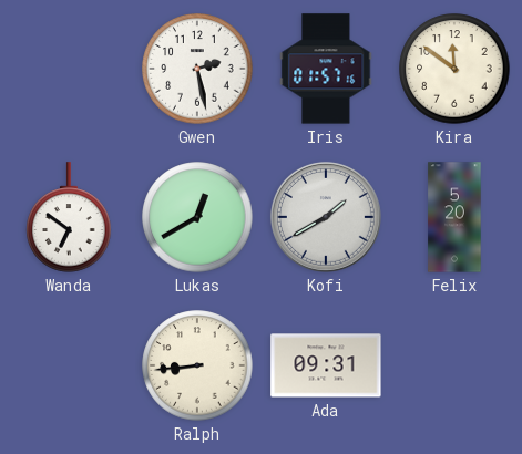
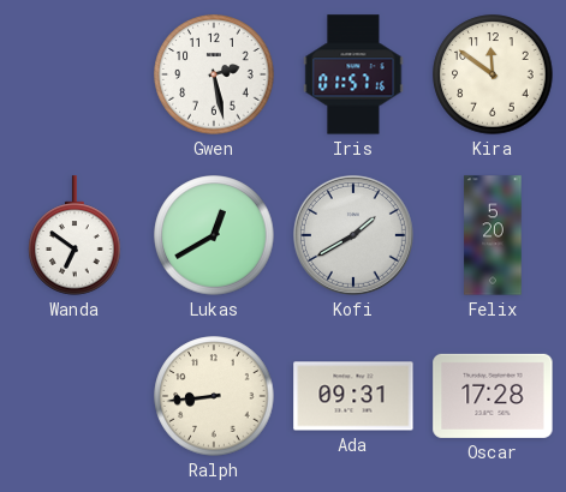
Oscar: none -> 17:28 (493, 396)
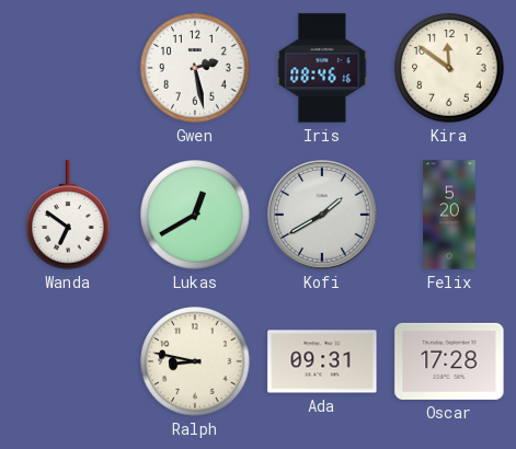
Iris: 01:57 -> 08:46 (322, 68)
Ralph: 8:44 -> 8:47 (195, 361)
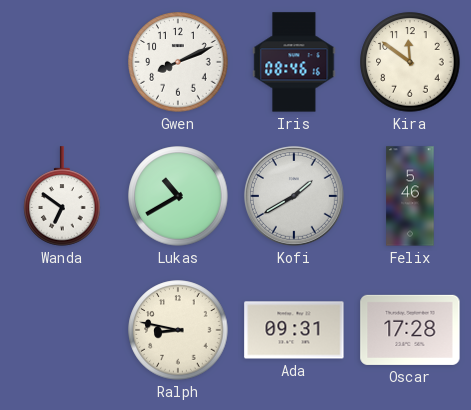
Gwen: 2:28 -> 8:11 (178, 62)
Lukas: 12:40 -> 10:40 (178, 196)
Felix: 5:20 -> 5:46 (410, 196)
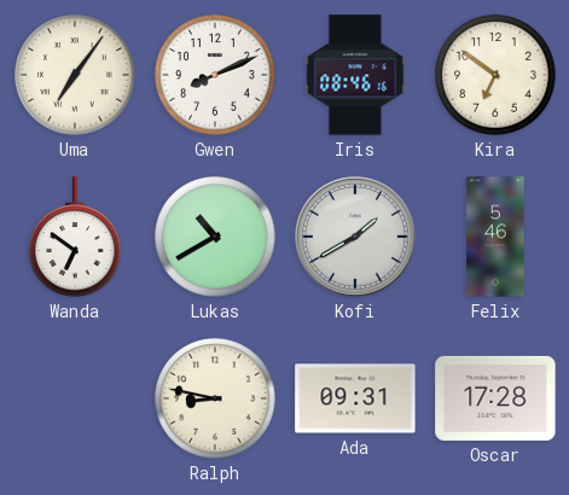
Uma: none -> 7:06 (75, 75)
Kira: 11:51 -> 6:51 (495, 75)
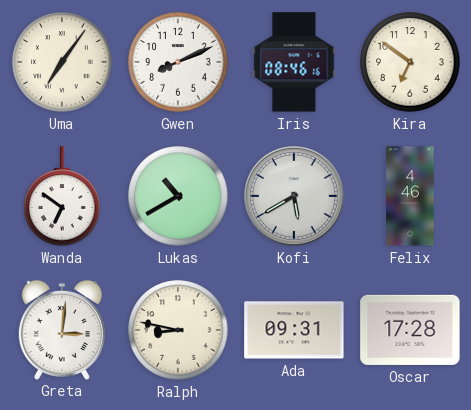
Kofi: 1:40 -> 5:40 (294, 196)
Felix: 5:46 -> 4:46 (410, 196)
Greta: none -> 3:01 (62, 329)
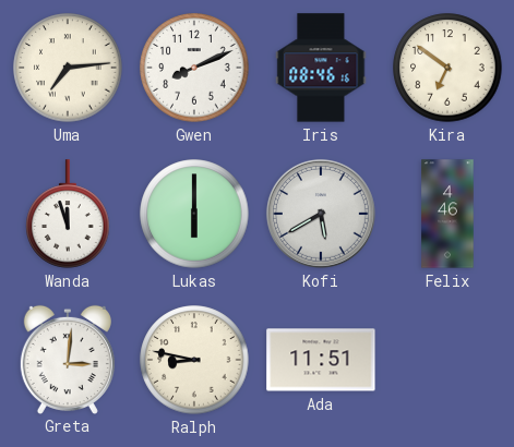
Uma: 7:06 -> 7:14 (68, 68)
Wanda: 6:51 -> 11:57 (68, 214)
Lukas: 10:40 -> 6:00 (194, 214)
Ada: 09:31 -> 11:51 (321, 360)
Oscar: 17:28 -> none (410, 330)
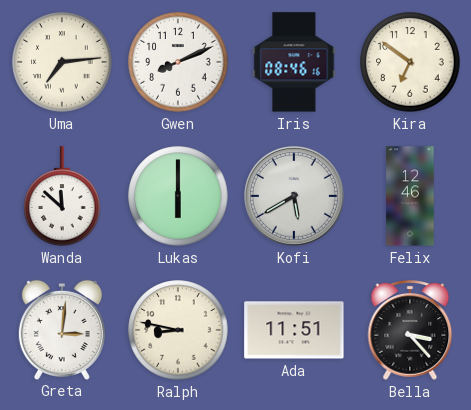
Wanda: 11:57 -> 11:52 (62, 196)
Felix: 4:46 -> 12:46 (410, 196)
Bella: none -> 3:23 (410, 330)
